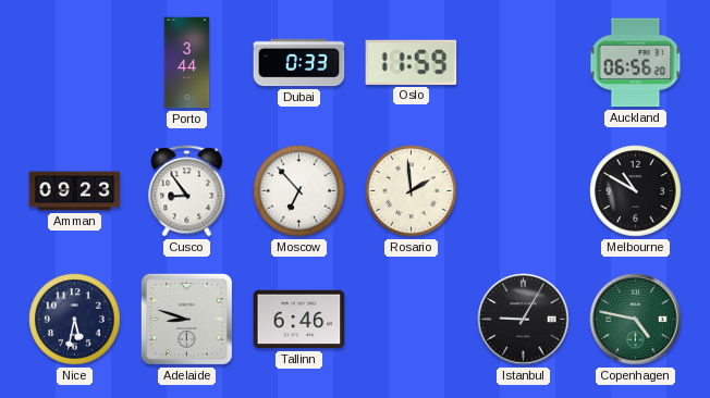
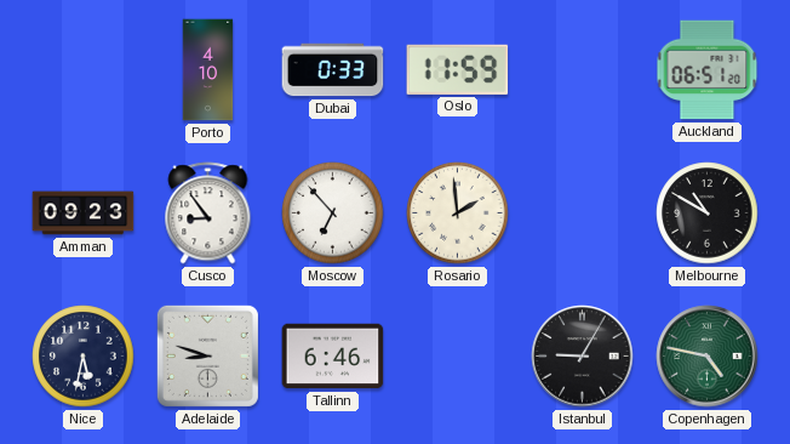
Porto: 3:44 -> 4:10 (208, 70)
Auckland: 06:56 -> 06:51 (708, 70)
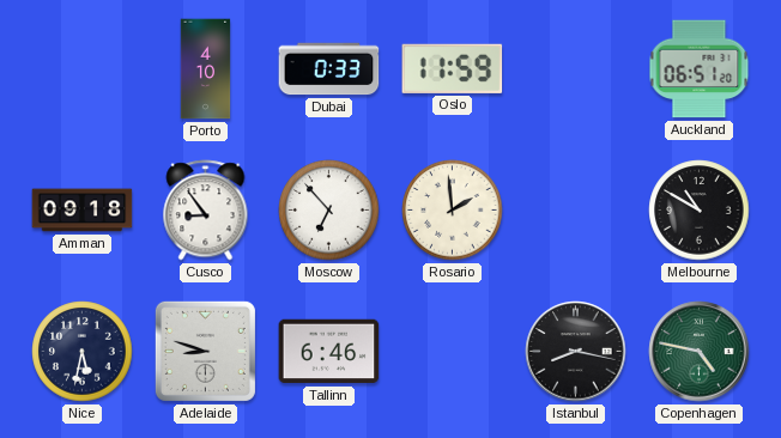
Amman: 09:23 -> 09:18 (83, 211)
Istanbul: 9:05 -> 8:17 (576, 352)
